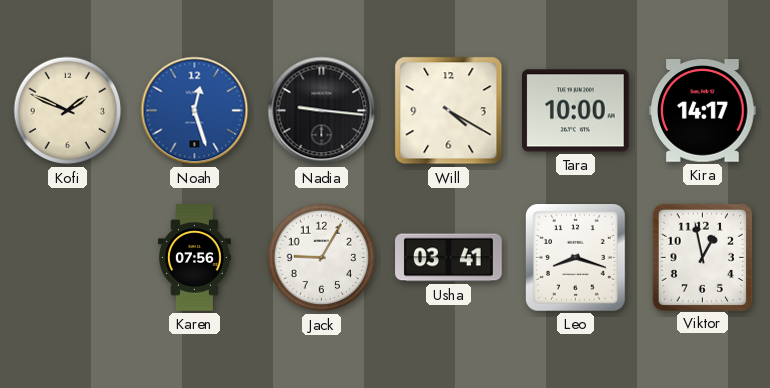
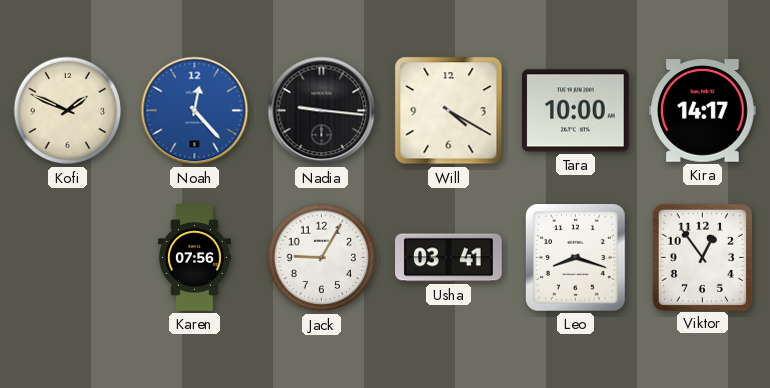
Noah: 12:27 -> 12:23 (195, 111)
Viktor: 12:58 -> 12:54 (702, 257)
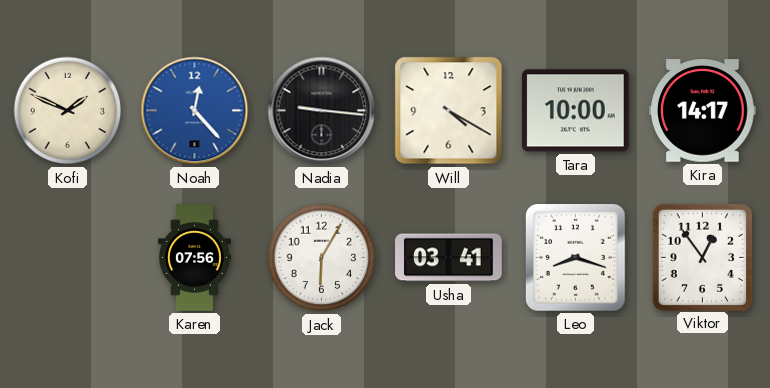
Jack: 9:05 -> 6:05 (322, 258)
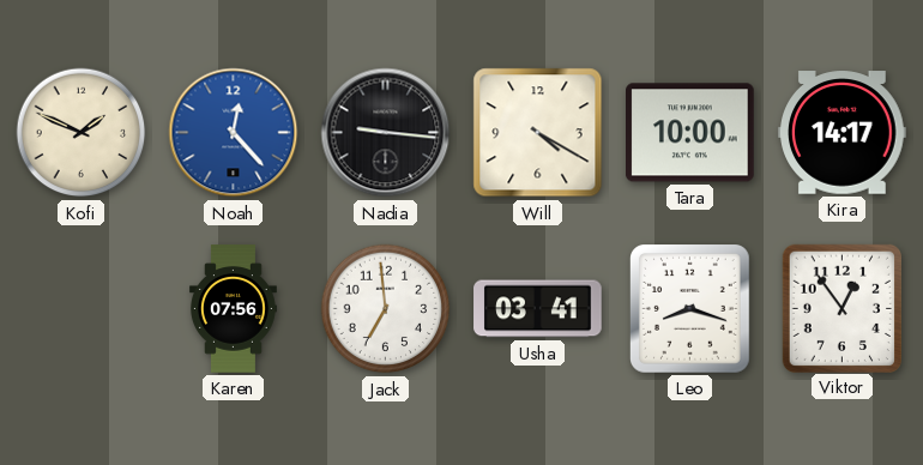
Jack: 6:05 -> 6:59 (386, 309)
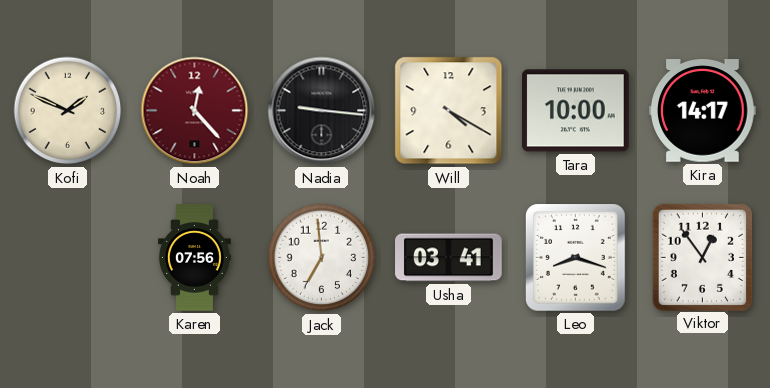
Noah dial: blue -> burgundy (195, 111)
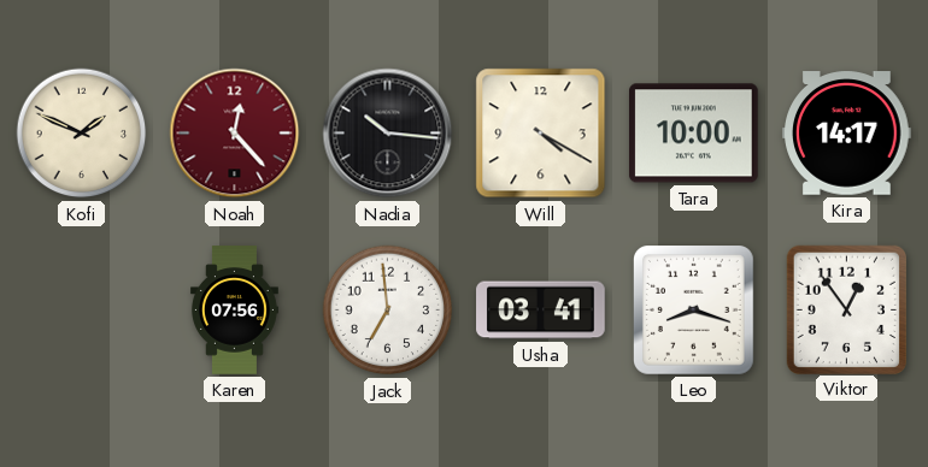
Nadia: 9:16 -> 10:16 (388, 134)
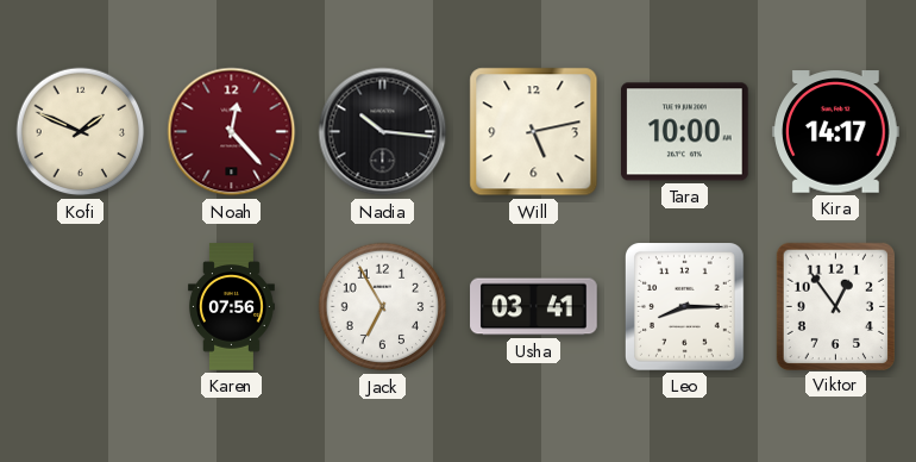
Will: 4:20 -> 5:13 (534, 132)
Jack: 6:59 -> 6:55 (383, 307)
Leo: 8:18 -> 8:15 (685, 307)
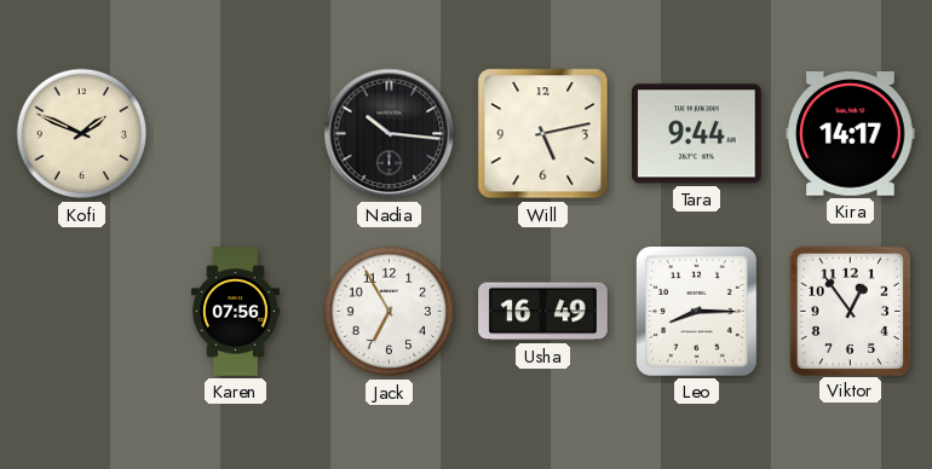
Noah: 12:23 -> none (232, 132)
Tara: 10:00 -> 9:44 (697, 134)
Usha: 03:41 -> 16:49 (543, 312)
